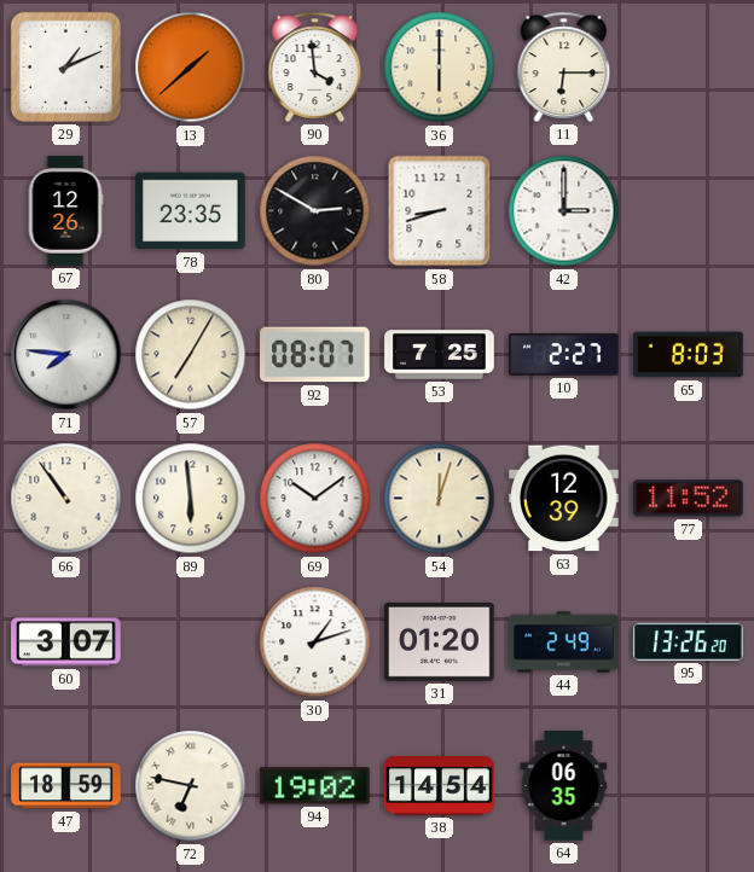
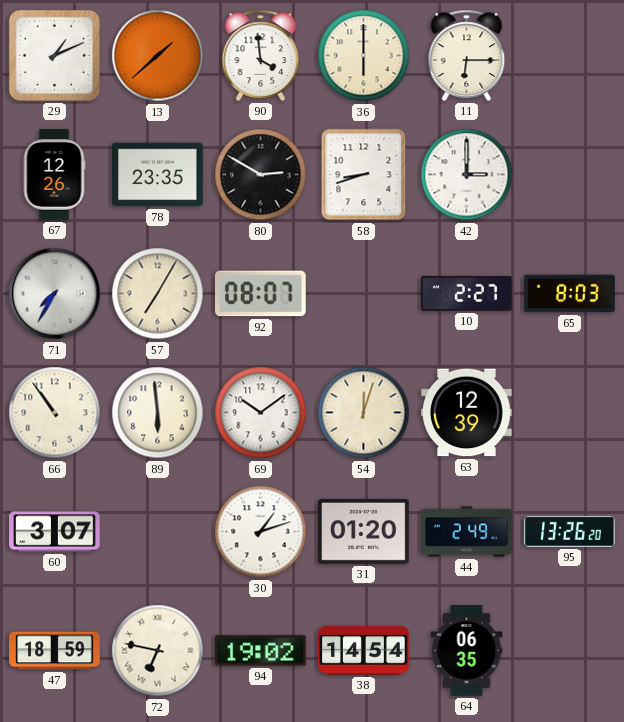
71: 7:46 -> 7:35 (55, 294)
53: 7:25 -> none (440, 355)
77: 11:52 -> none (689, 499)
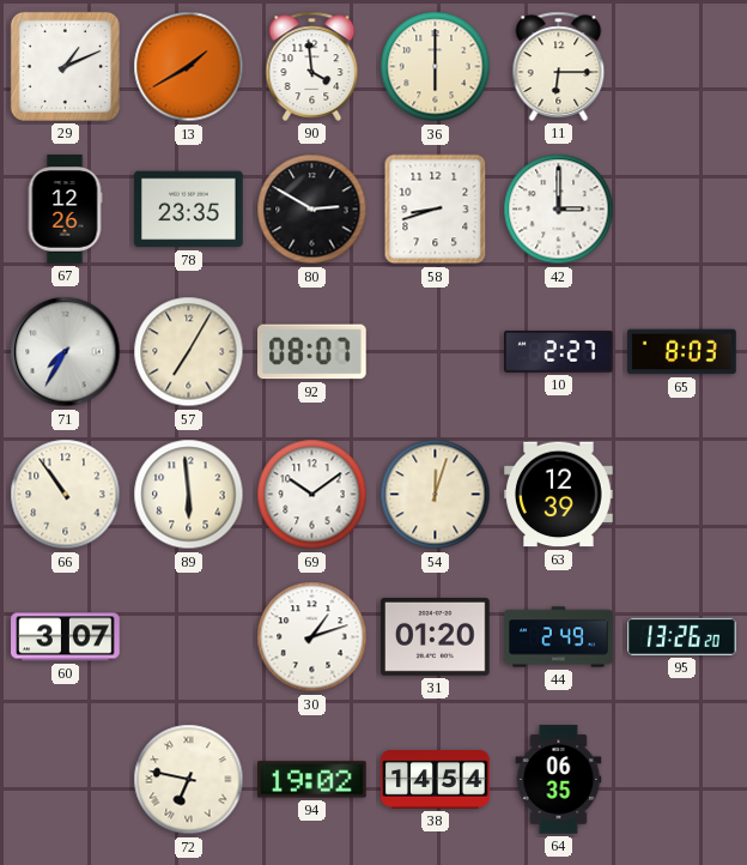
13: 1:38 -> 1:40 (189, 67)
47: 18:59 -> none (55, 651)
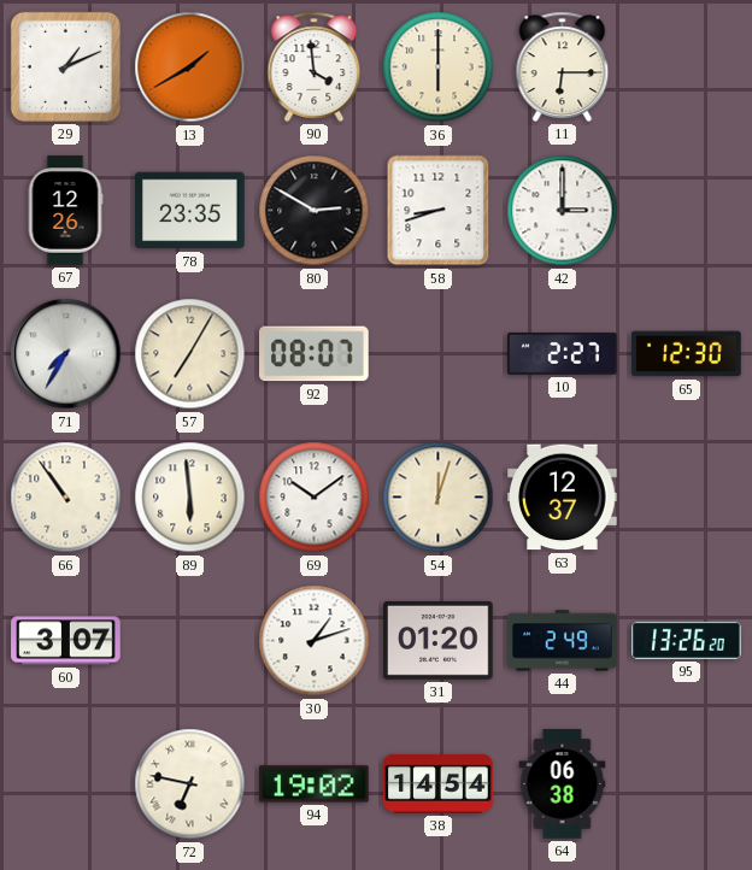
65: 8:03 -> 12:30 (687, 354)
63: 12:39 -> 12:37 (563, 498)
64: 06:35 -> 06:38 (563, 784)
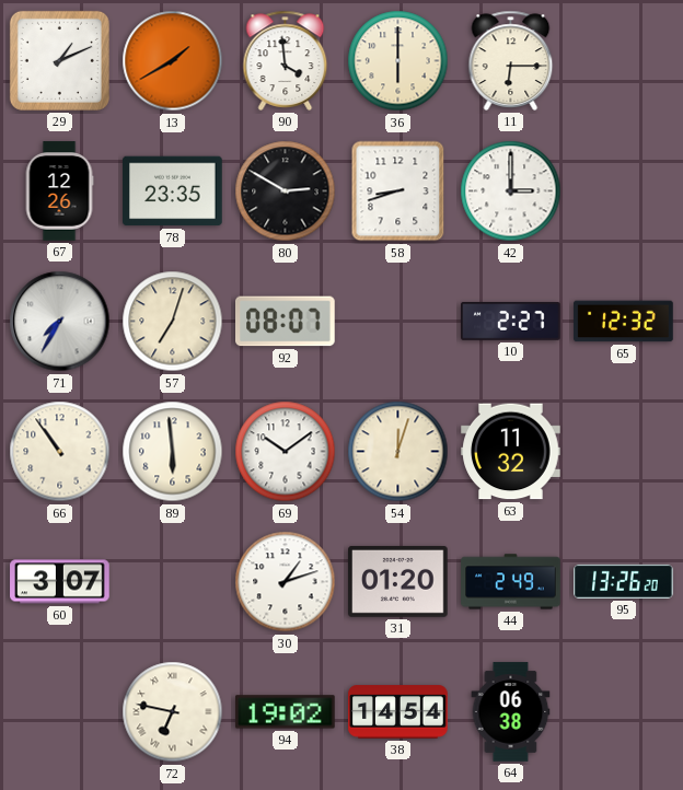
57: 7:05 -> 7:03 (173, 322)
65: 12:30 -> 12:32 (624, 322)
63: 12:37 -> 11:32 (511, 452)
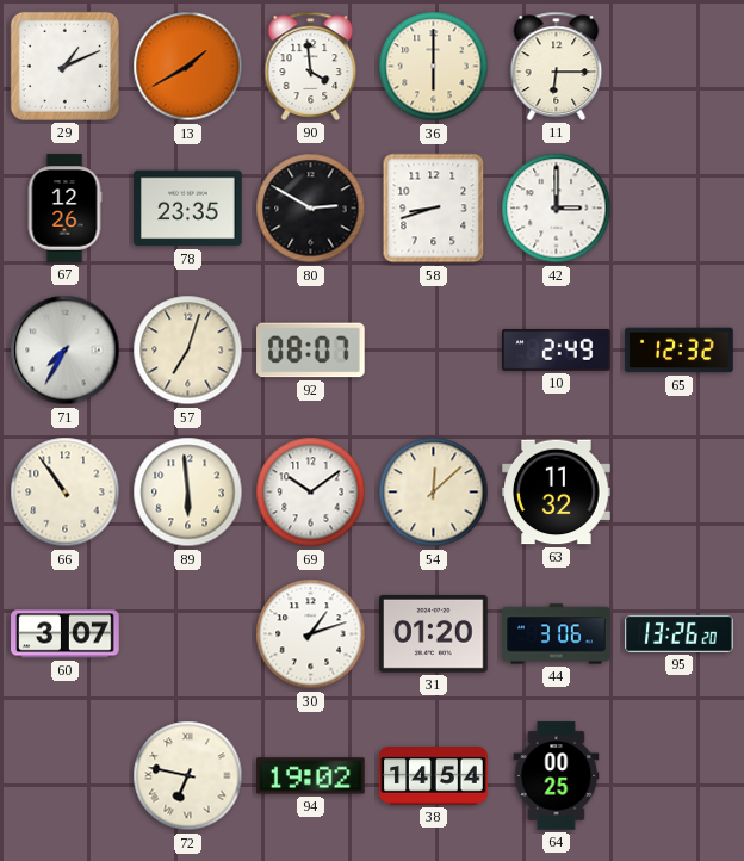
10: 2:27 -> 2:49 (557, 351)
54: 12:03 -> 12:08 (434, 493)
44: 2:49 -> 3:06 (557, 634)
64: 06:38 -> 00:25 (557, 776)
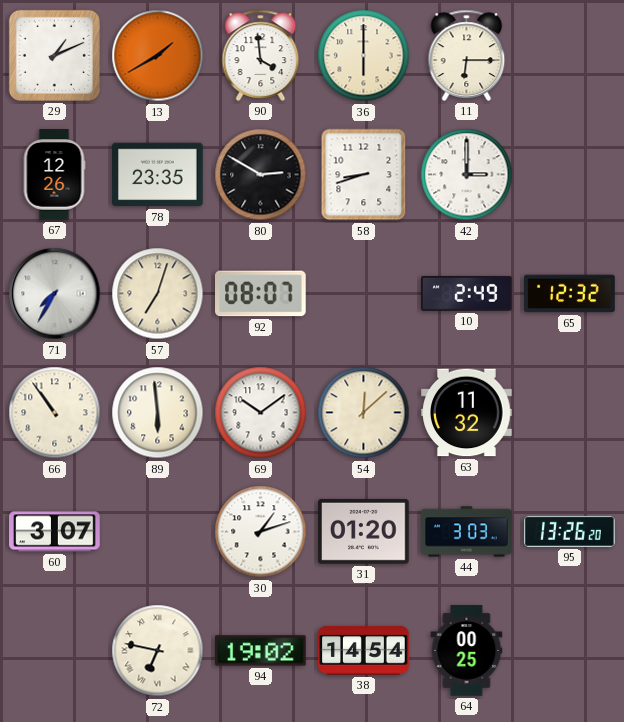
44: 3:06 -> 3:03 (467, 532)
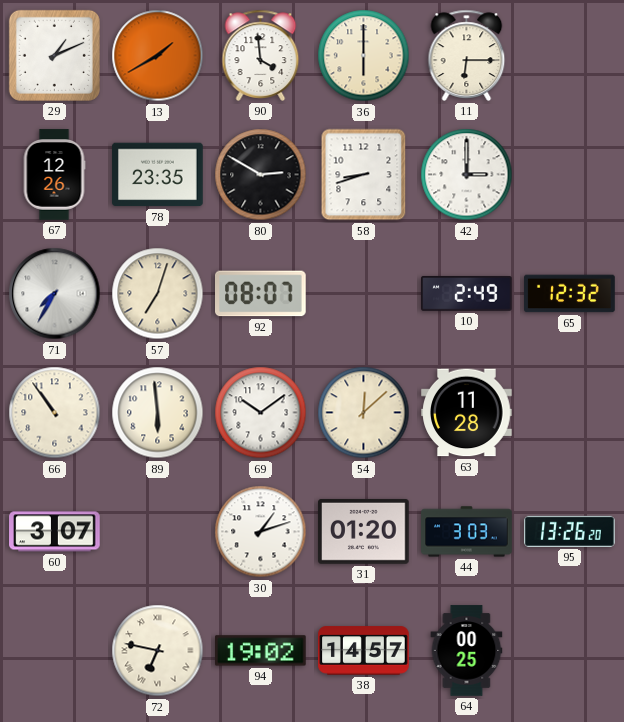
63: 11:32 -> 11:28 (467, 413)
38: 14:54 -> 14:57 (364, 651)
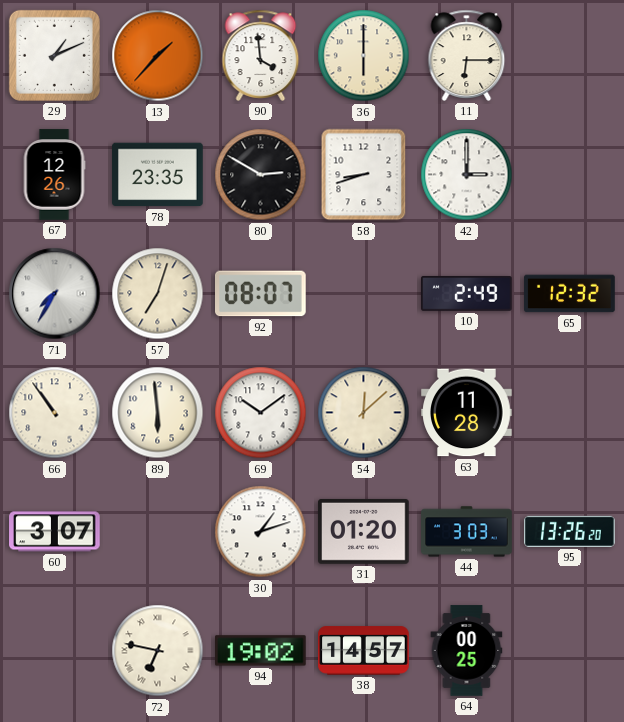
13: 1:40 -> 1:37 (158, 56)
